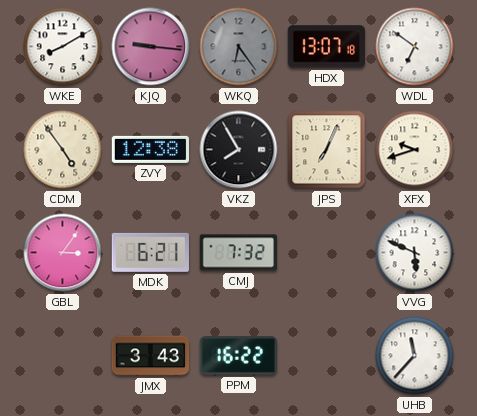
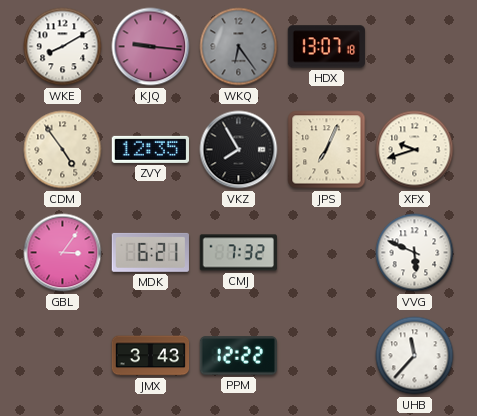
WDL: 6:51 -> none (415, 47)
ZVY: 12:38 -> 12:35 (150, 149)
PPM: 16:22 -> 12:22 (238, 356)
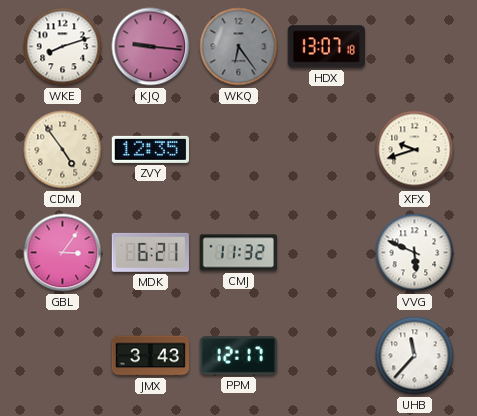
WKE: 8:10 -> 8:12 (63, 47)
VKZ: 7:55 -> none (239, 150)
JPS: 7:04 -> none (327, 150)
CMJ: 7:32 -> 11:32 (238, 253)
PPM: 12:22 -> 12:17 (238, 356)
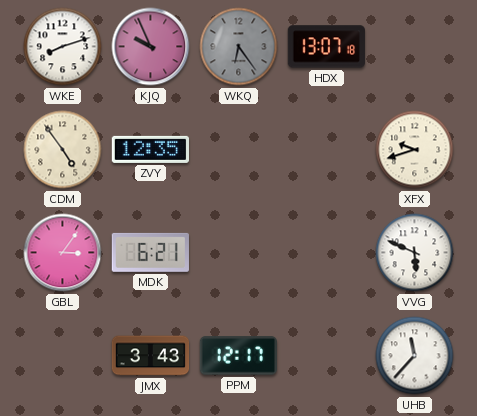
KJQ: 9:16 -> 9:56 (151, 47)
CMJ: 11:32 -> none (238, 253)
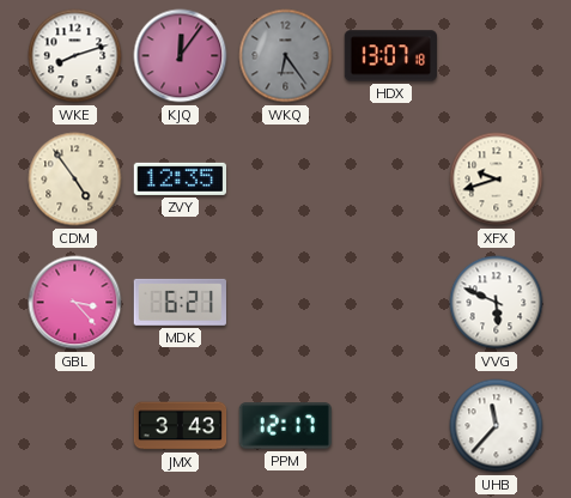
KJQ: 9:56 -> 12:06 (181, 56)
GBL: 3:06 -> 3:23 (75, 303)
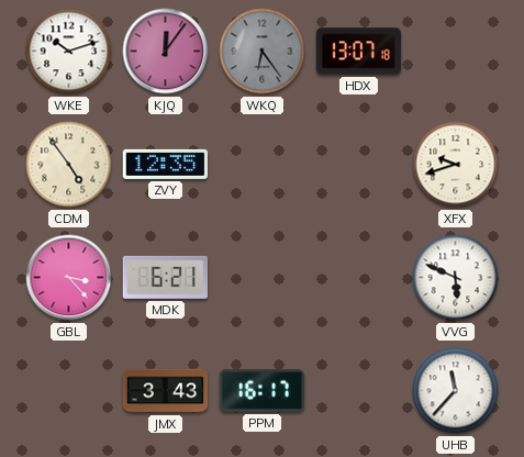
WKE: 8:12 -> 10:12 (69, 52)
PPM: 12:17 -> 16:17 (261, 391)
